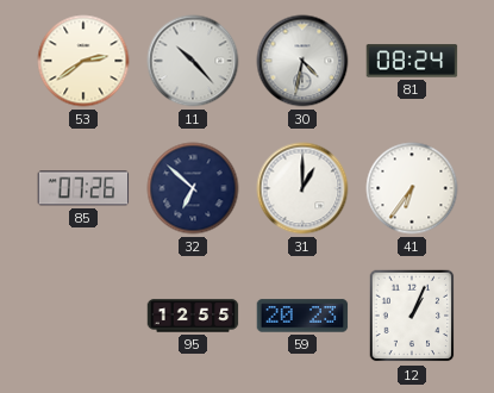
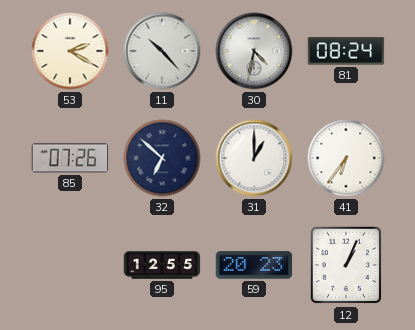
53: 2:39 -> 2:20 (70, 51)
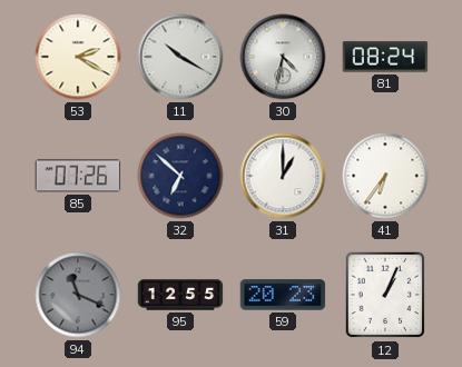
11: 10:23 -> 10:20 (180, 57)
94: none -> 11:19 (78, 295)
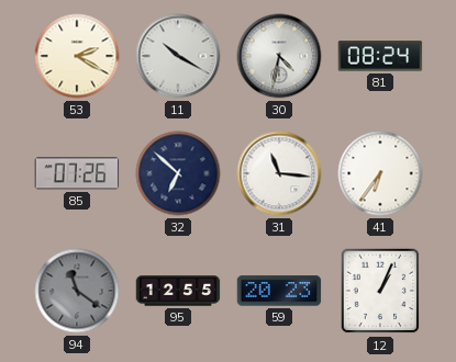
31: 1:00 -> 11:16 (279, 173)
94: 11:19 -> 11:21 (77, 291)
